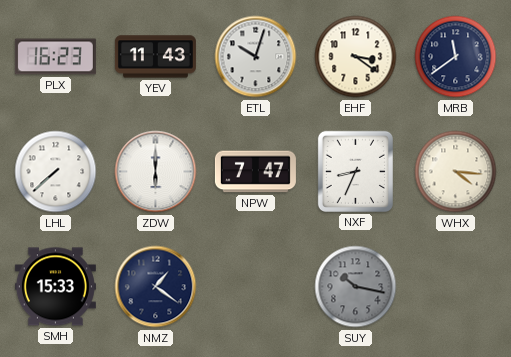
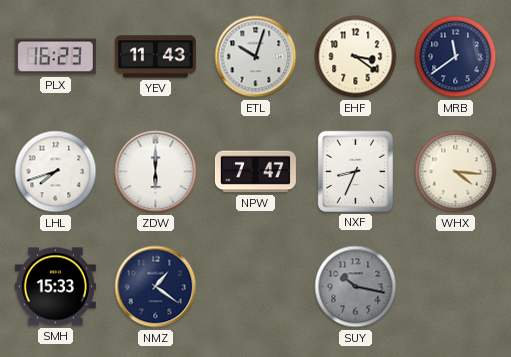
LHL: 7:38 -> 7:42 (56, 172)
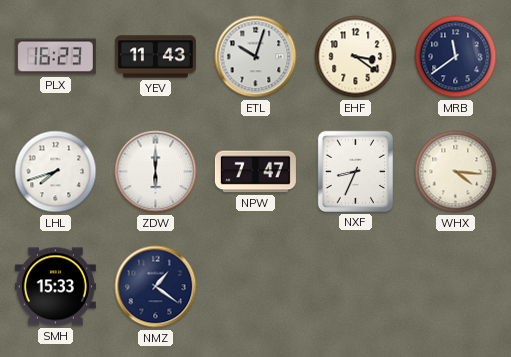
SUY: 10:17 -> none (356, 287)
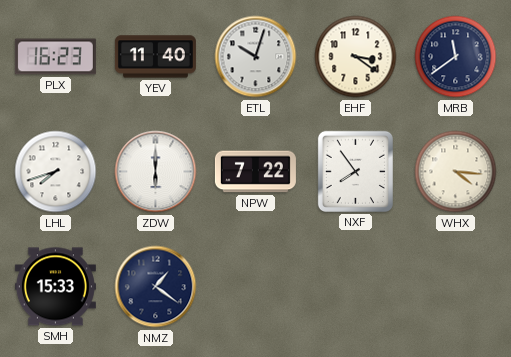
YEV: 11:43 -> 11:40 (155, 57)
NPW: 7:47 -> 7:22 (255, 172)
NXF: 8:34 -> 7:54 (355, 171)
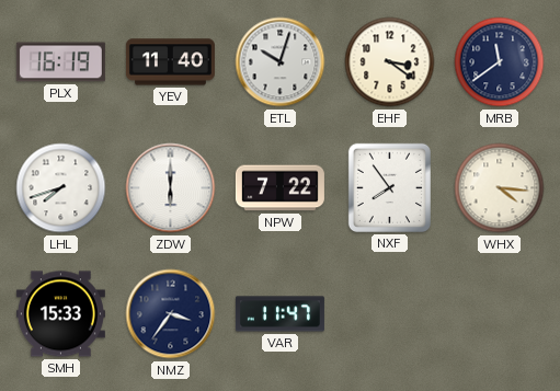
PLX: 16:23 -> 16:19 (60, 62)
NMZ: 1:21 -> 3:36 (171, 314)
VAR: none -> 11:47 (279, 314)
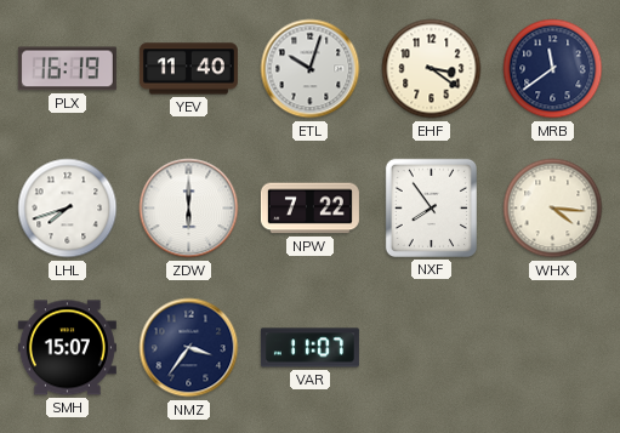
SMH: 15:33 -> 15:07 (67, 348)
VAR: 11:47 -> 11:07 (309, 348)
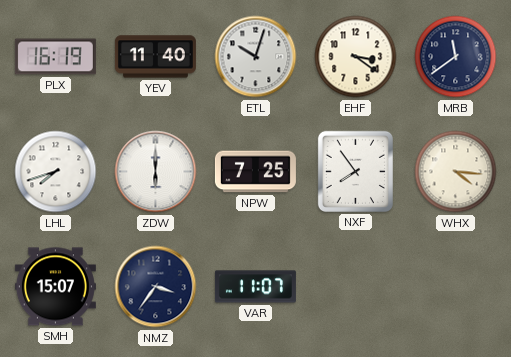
NPW: 7:22 -> 7:25 (255, 172)
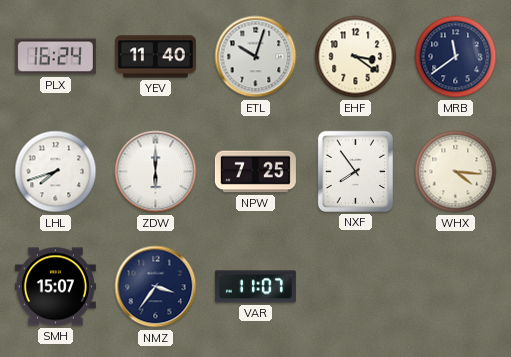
PLX: 16:19 -> 16:24 (55, 57)
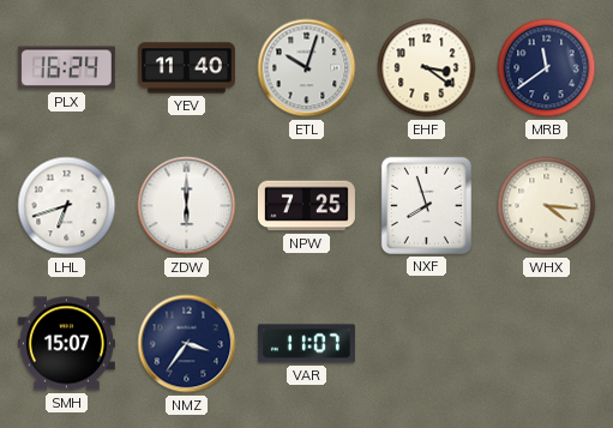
LHL: 7:42 -> 6:42 (67, 206)
NXF: 7:54 -> 7:57 (426, 205)
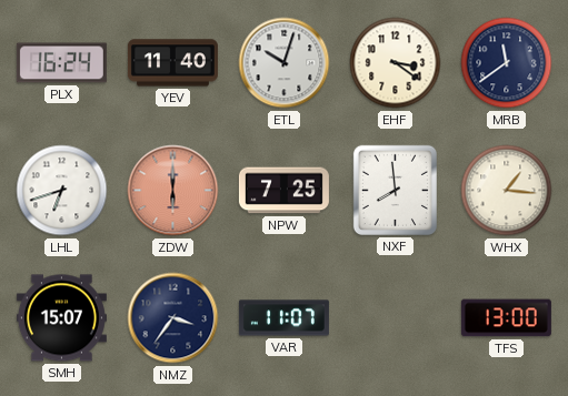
ZDW dial: white -> salmon (173, 191)
NXF: 7:57 -> 7:59 (395, 190)
WHX: 4:16 -> 1:16 (507, 191)
TFS: none -> 13:00 (506, 318)
